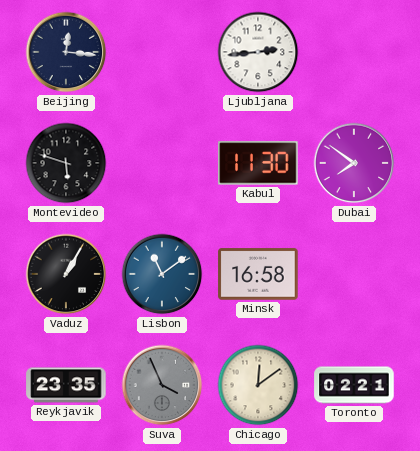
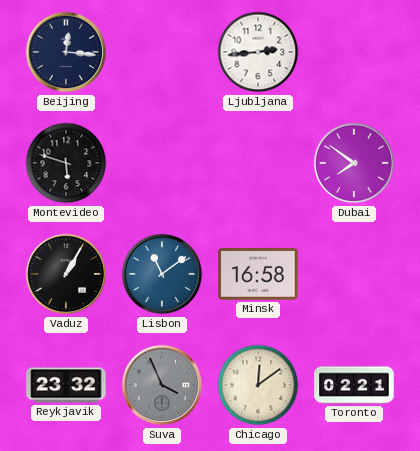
Kabul: 11:30 -> none (258, 163)
Reykjavik: 23:35 -> 23:32 (66, 385)
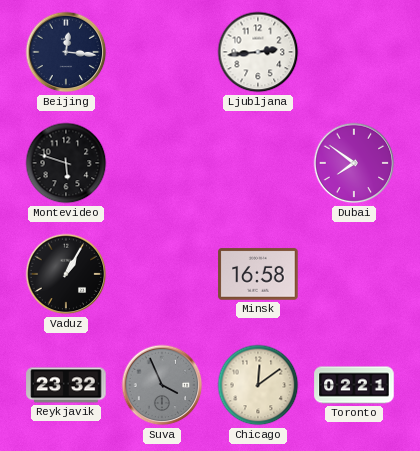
Lisbon: 11:09 -> none (162, 274)
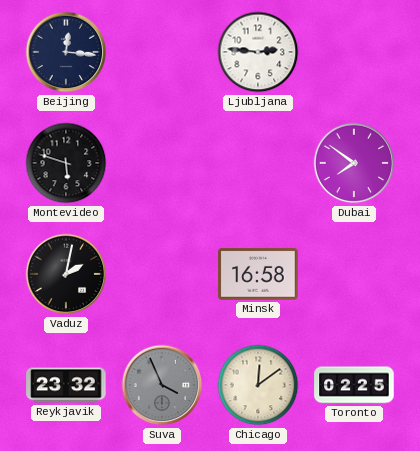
Ljubljana: 2:44 -> 2:46 (258, 52)
Vaduz: 1:05 -> 2:02 (66, 274)
Toronto: 02:21 -> 02:25 (354, 385)
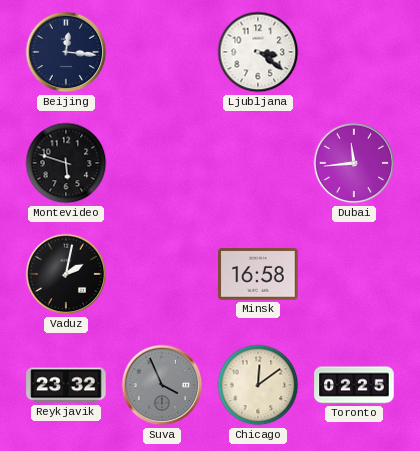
Ljubljana: 2:46 -> 3:21 (258, 52)
Dubai: 7:51 -> 11:44 (354, 163)
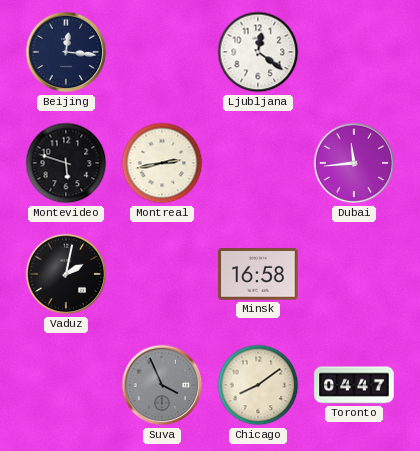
Ljubljana: 3:21 -> 12:21 (258, 52)
Montreal: none -> 2:43 (162, 163)
Reykjavik: 23:32 -> none (66, 385)
Chicago: 12:09 -> 8:09 (258, 385)
Toronto: 02:25 -> 04:47 (354, 385)
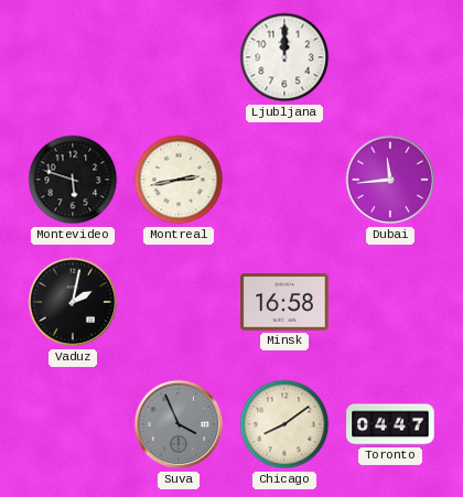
Beijing: 12:16 -> none (66, 52)
Ljubljana: 12:21 -> 12:00 (284, 57)
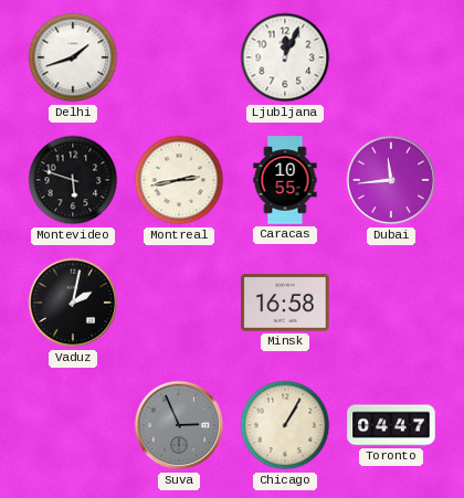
Delhi: none -> 1:42 (73, 57)
Ljubljana: 12:00 -> 12:04 (285, 57)
Caracas: none -> 10:55 (285, 180)
Suva: 3:56 -> 2:56 (179, 425)
Chicago: 8:09 -> 1:05 (285, 425)
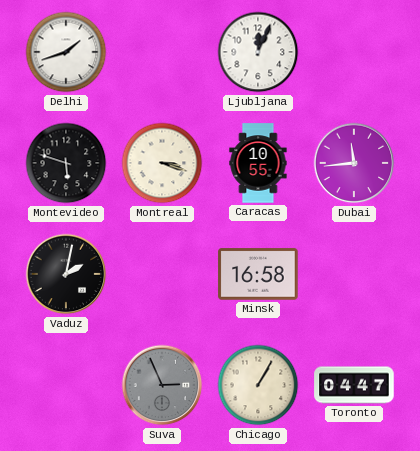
Montreal: 2:43 -> 3:18 (162, 163)
